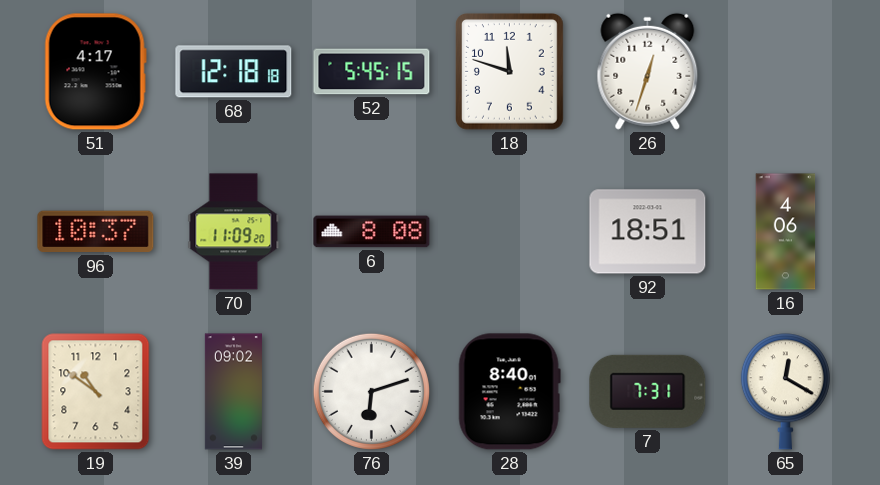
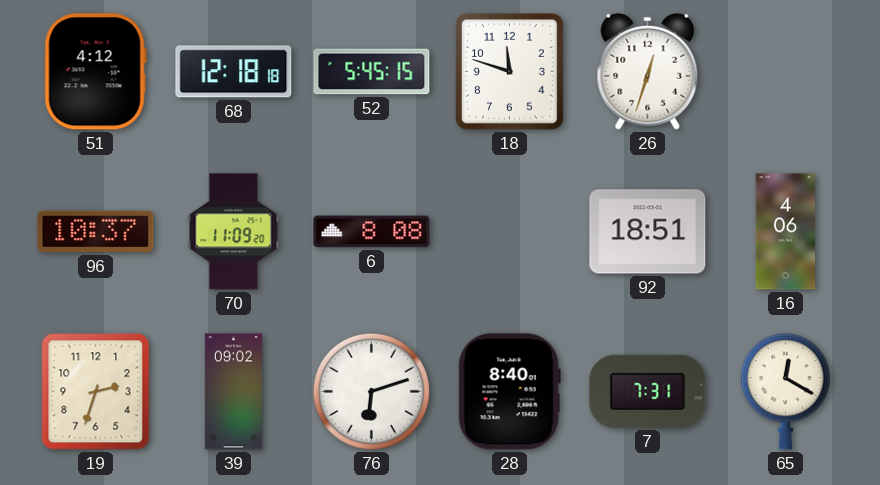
51: 4:17 -> 4:12 (95, 72)
19: 10:51 -> 2:33 (96, 392)
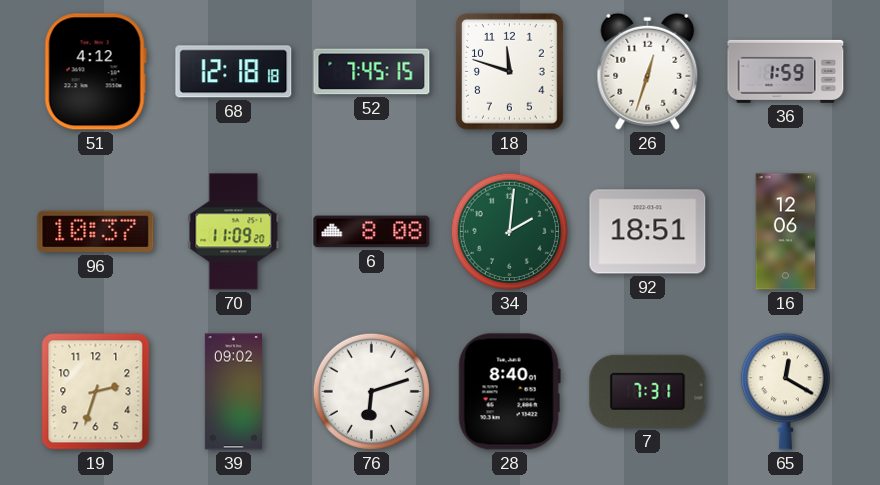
52: 5:45 -> 7:45 (372, 72)
36: none -> 1:59 (786, 71)
34: none -> 2:01 (509, 231)
16: 4:06 -> 12:06 (786, 232)
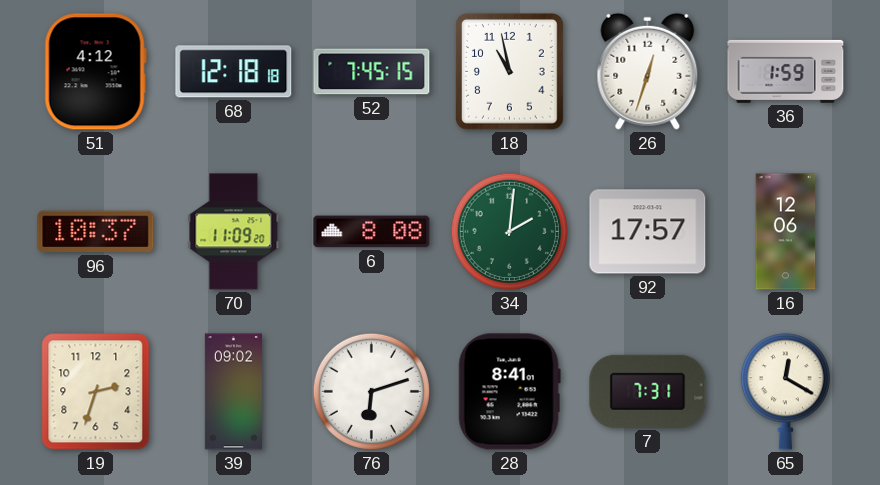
18: 11:48 -> 10:58 (510, 72)
92: 18:51 -> 17:57 (648, 232)
28: 8:40 -> 8:41 (509, 392)
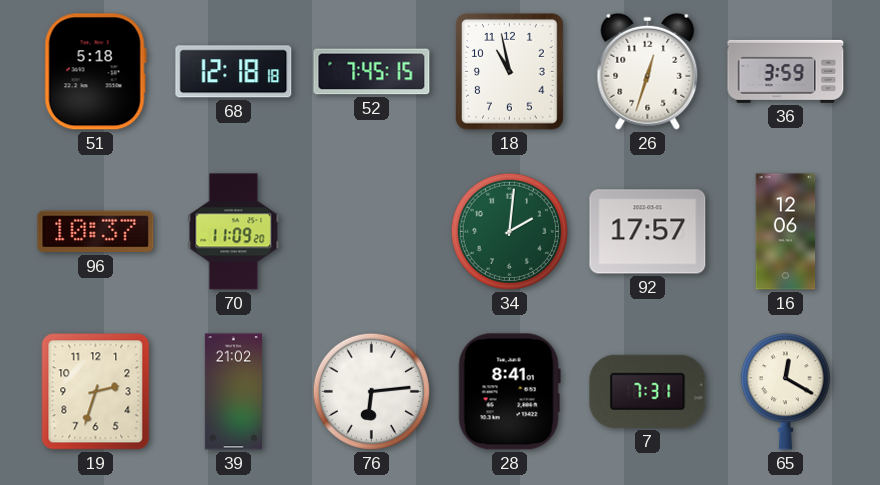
51: 4:12 -> 5:18 (95, 72)
36: 1:59 -> 3:59 (786, 71)
6: 8:08 -> none (372, 232)
39: 09:02 -> 21:02 (233, 392)
76: 6:12 -> 6:14 (371, 391)
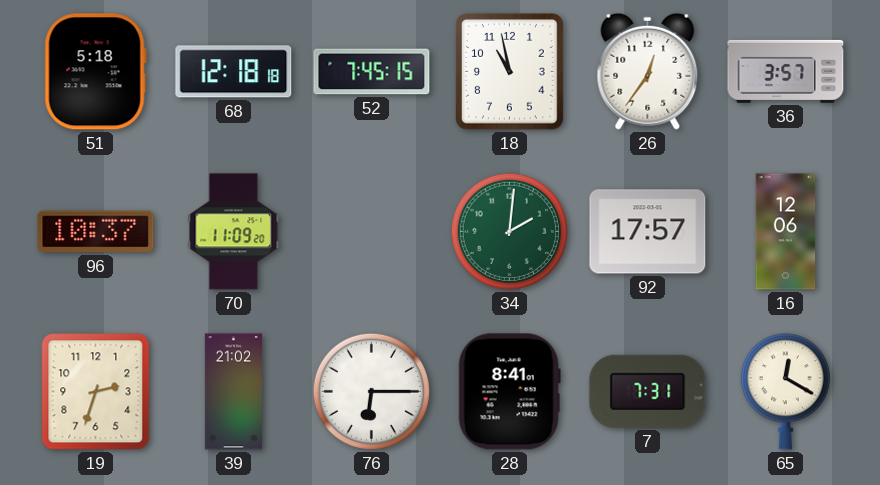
26: 12:33 -> 12:36 (648, 71)
36: 3:59 -> 3:57 (786, 71)
76: 6:14 -> 6:15 (371, 391)
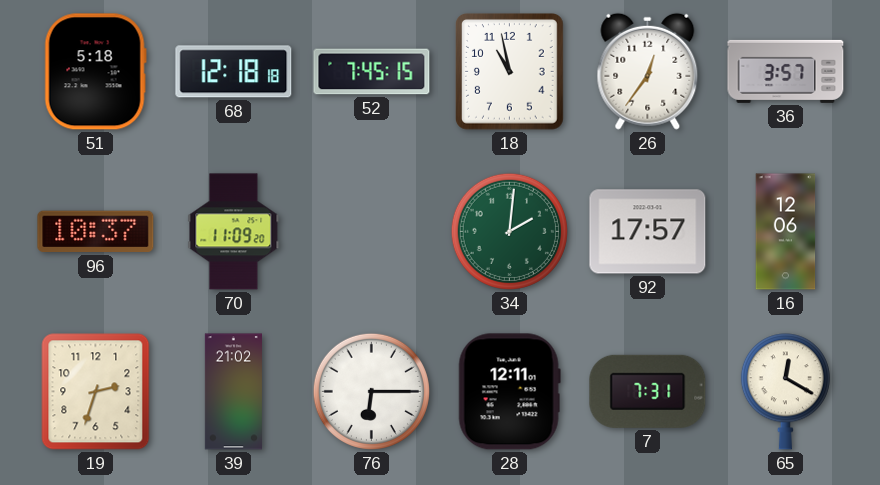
28: 8:41 -> 12:11 (509, 392)
